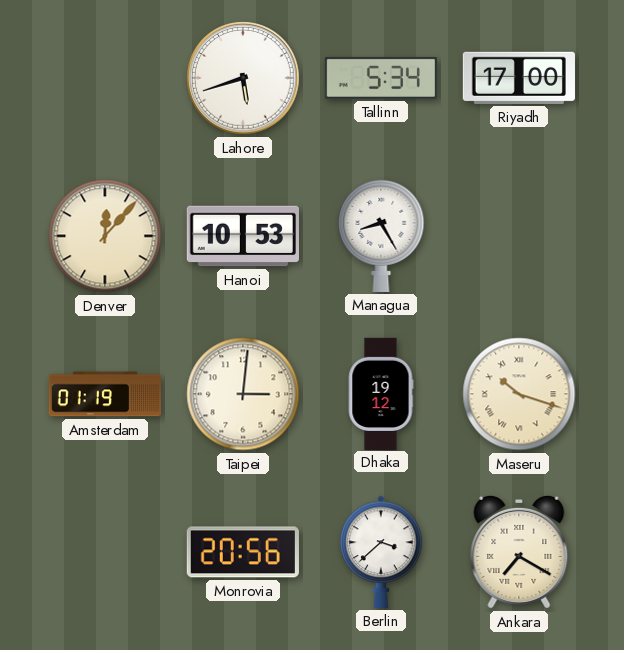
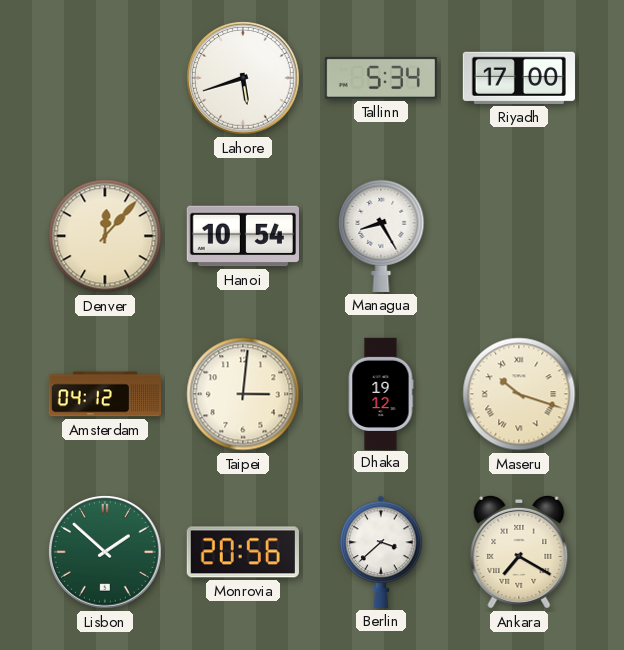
Hanoi: 10:53 -> 10:54 (243, 236)
Amsterdam: 01:19 -> 04:12 (104, 394)
Lisbon: none -> 1:52 (105, 552)
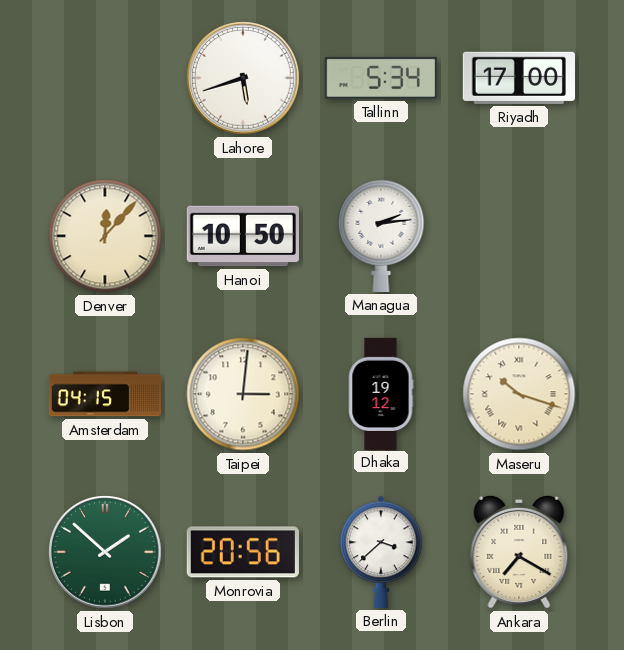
Hanoi: 10:54 -> 10:50 (243, 236)
Managua: 8:25 -> 2:14 (381, 235)
Amsterdam: 04:12 -> 04:15 (104, 394)
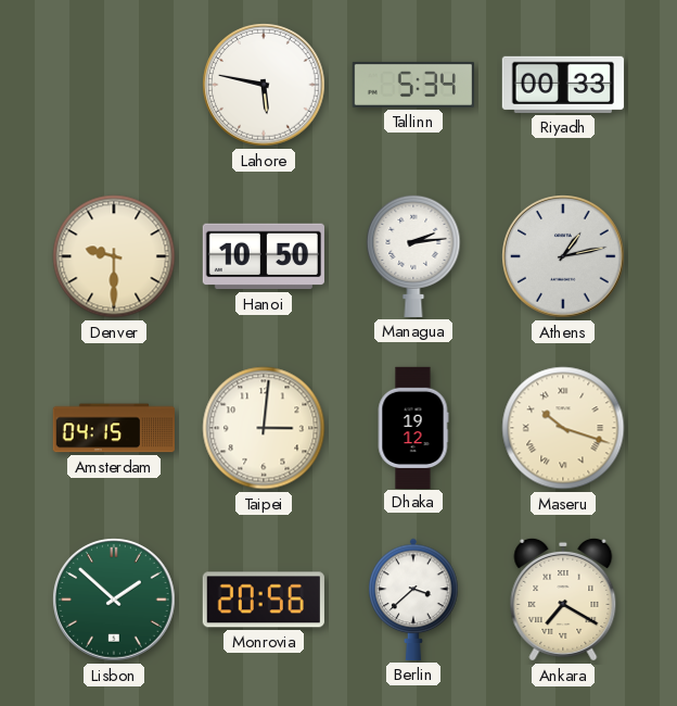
Lahore: 5:42 -> 5:47 (264, 85)
Riyadh: 17:00 -> 00:33 (563, 85)
Denver: 12:07 -> 9:30 (114, 256)
Athens: none -> 1:13 (563, 256)
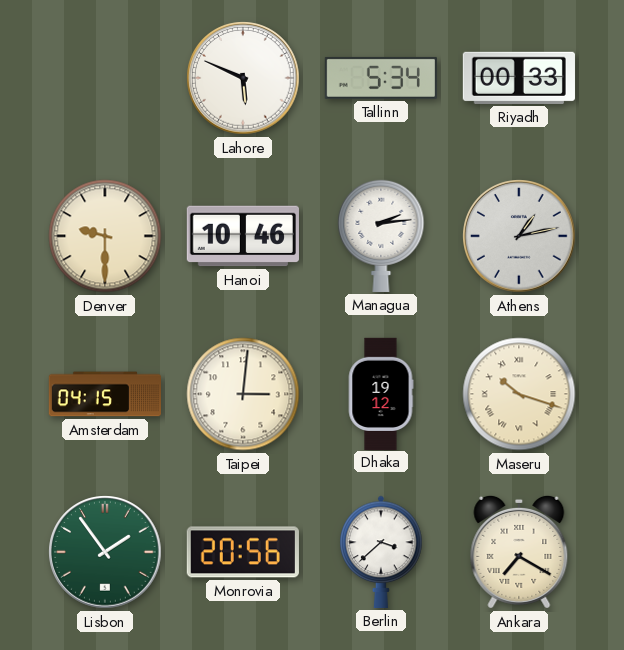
Lahore: 5:47 -> 5:49 (243, 78)
Hanoi: 10:50 -> 10:46 (243, 236)
Lisbon: 1:52 -> 1:54 (105, 552)
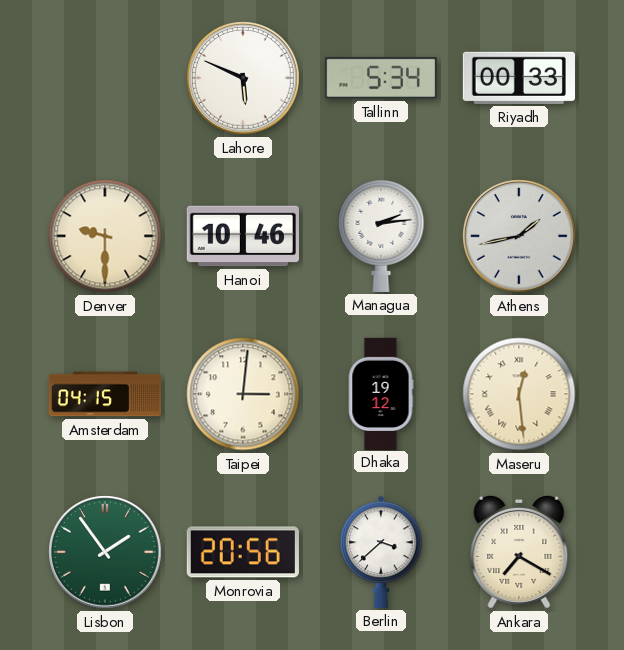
Athens: 1:13 -> 1:43 (519, 236)
Maseru: 10:18 -> 12:29 (519, 394)
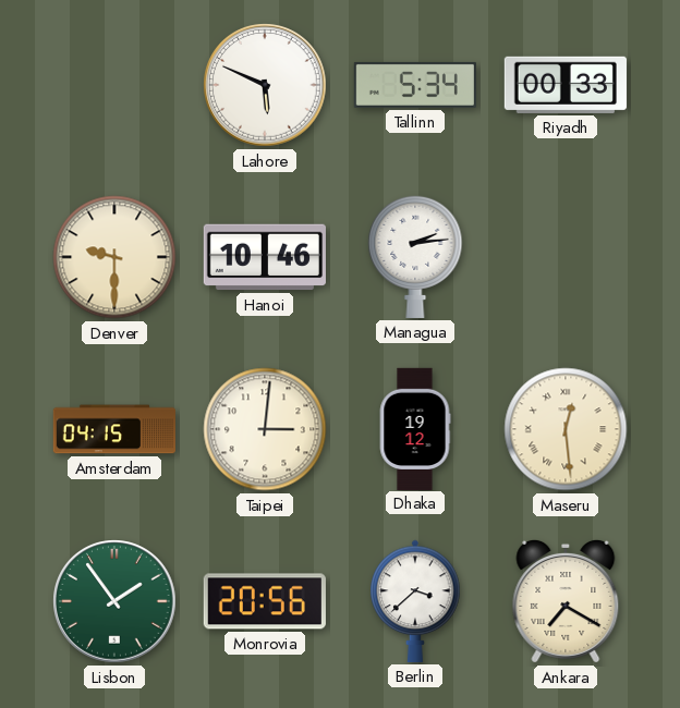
Athens: 1:43 -> none (519, 236)
